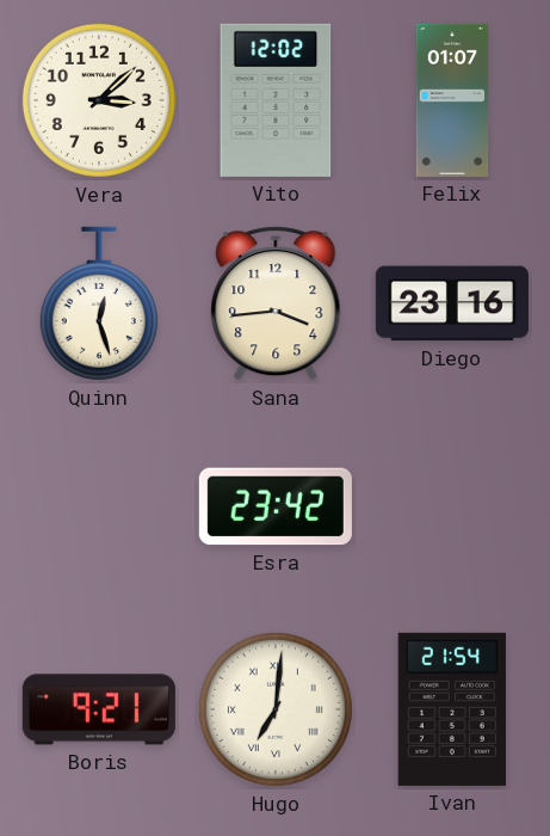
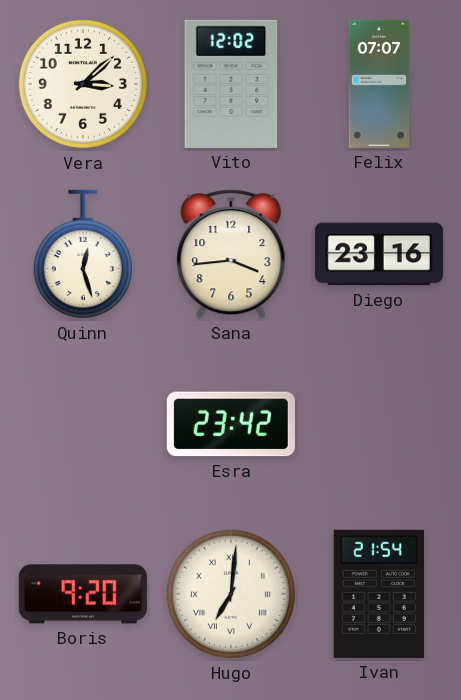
Felix: 01:07 -> 07:07 (379, 84)
Boris: 9:21 -> 9:20 (83, 594)
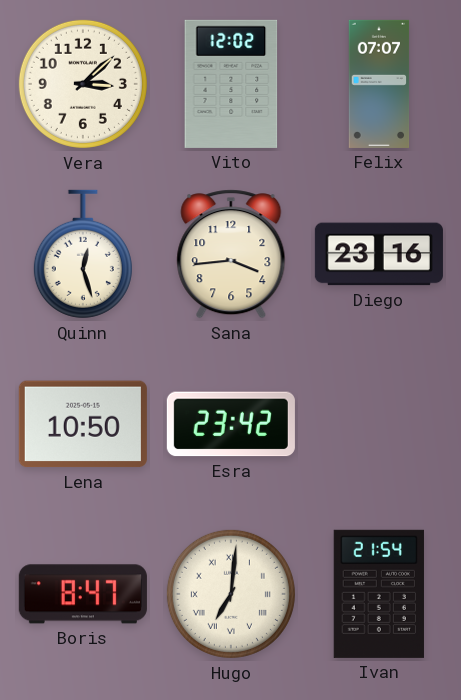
Lena: none -> 10:50 (83, 424)
Boris: 9:20 -> 8:47 (83, 594)
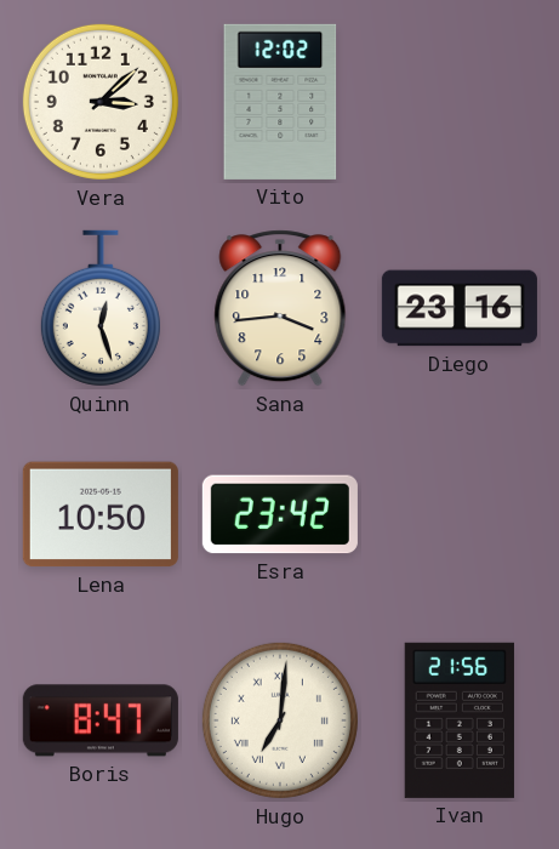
Felix: 07:07 -> none (379, 84)
Ivan: 21:54 -> 21:56 (460, 720)
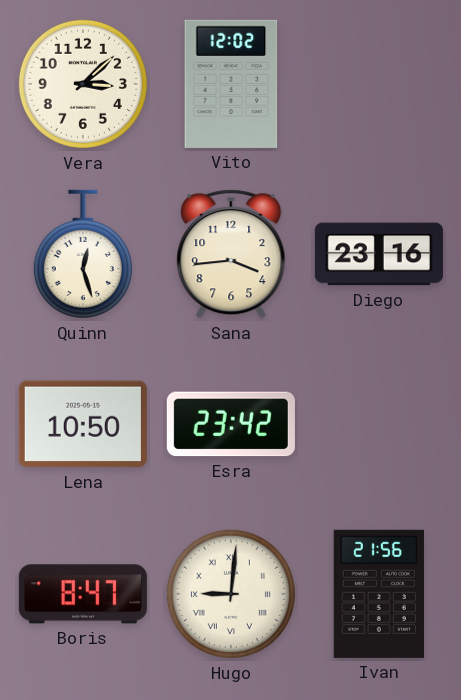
Hugo: 7:01 -> 9:01 (231, 594)
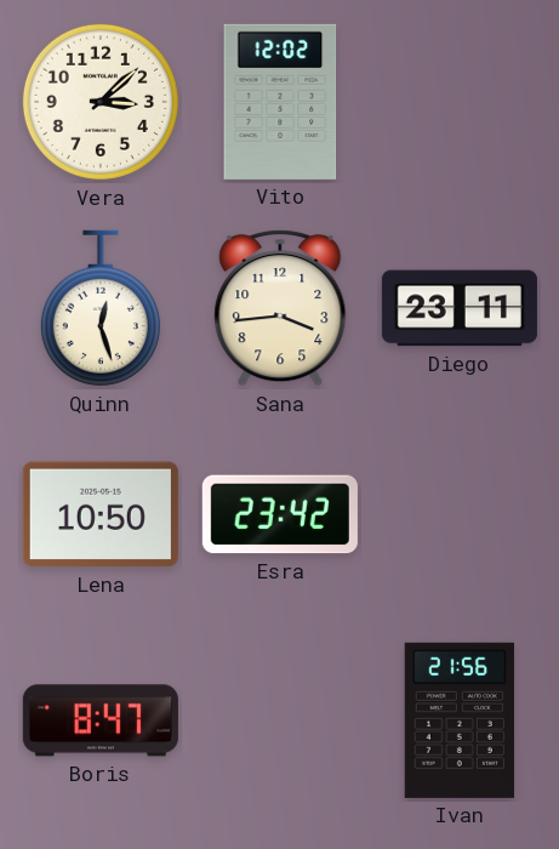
Diego: 23:16 -> 23:11 (460, 308)
Hugo: 9:01 -> none (231, 594)
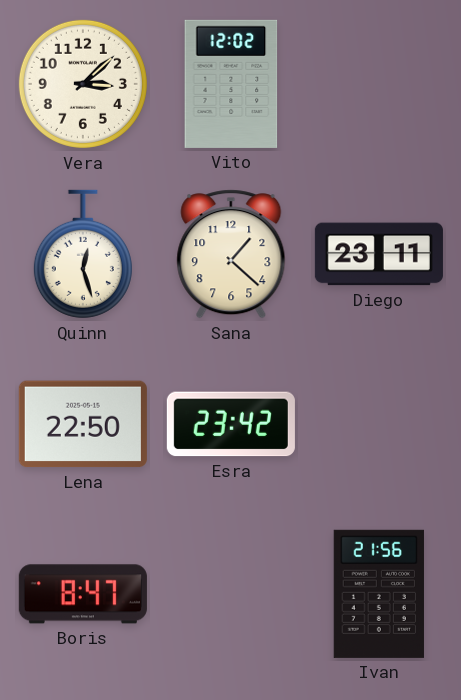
Sana: 3:44 -> 1:22 (231, 254)
Lena: 10:50 -> 22:50 (83, 424)
